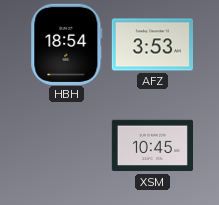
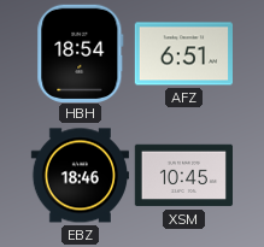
AFZ: 3:53 -> 6:51 (183, 54)
EBZ: none -> 18:46 (80, 176)
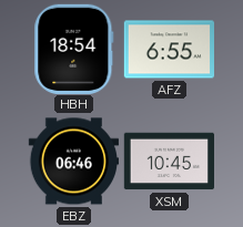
AFZ: 6:51 -> 6:55 (169, 50)
EBZ: 18:46 -> 06:46 (73, 162)
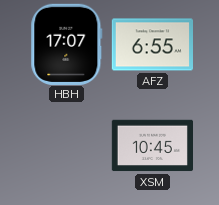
HBH: 18:54 -> 17:07 (67, 44)
EBZ: 06:46 -> none (73, 162)
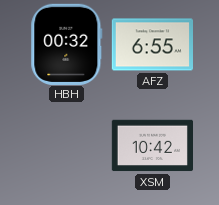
HBH: 17:07 -> 00:32 (67, 44)
XSM: 10:45 -> 10:42 (152, 146)
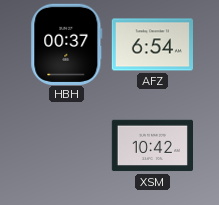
HBH: 00:32 -> 00:37 (67, 44)
AFZ: 6:55 -> 6:54 (152, 45)
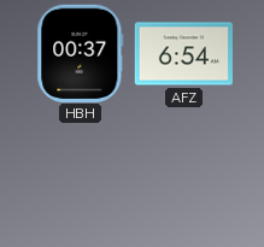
XSM: 10:42 -> none (152, 146)
